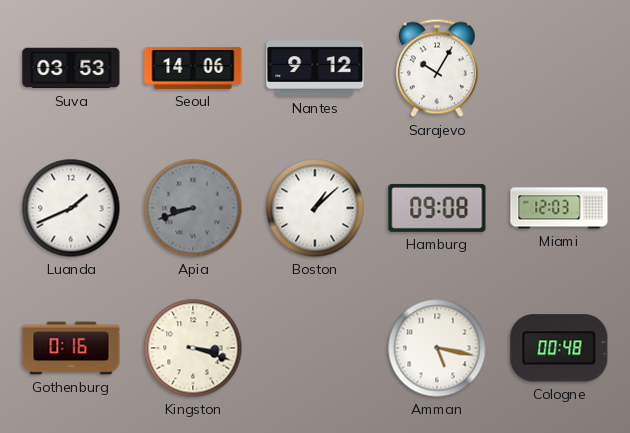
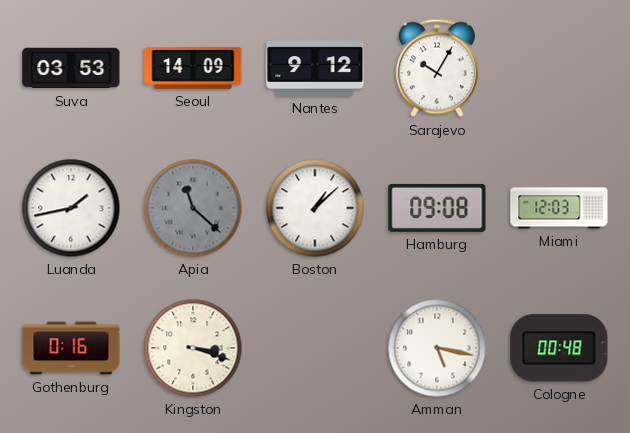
Seoul: 14:06 -> 14:09 (193, 68)
Luanda: 1:41 -> 1:43 (71, 208)
Apia: 8:42 -> 11:22 (193, 208)
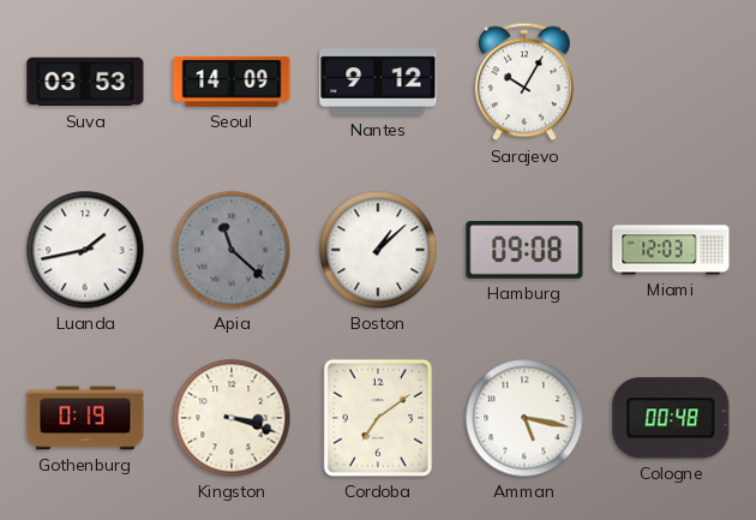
Gothenburg: 0:16 -> 0:19 (85, 418)
Cordoba: none -> 7:09 (378, 418)
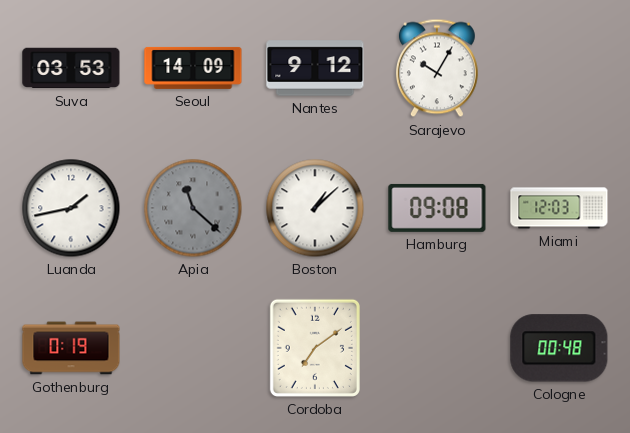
Kingston: 3:18 -> none (232, 418)
Amman: 5:17 -> none (524, 418)
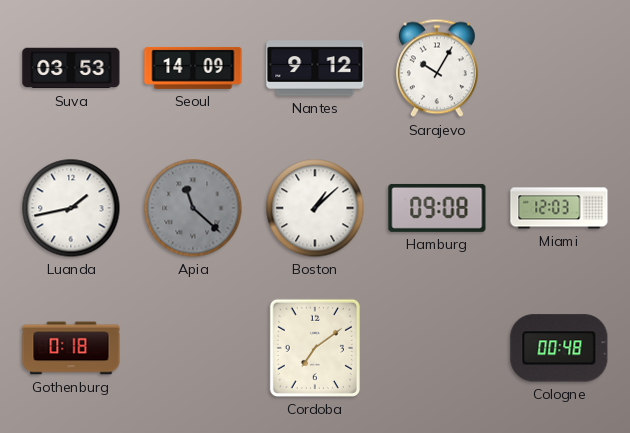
Gothenburg: 0:19 -> 0:18 (71, 348)
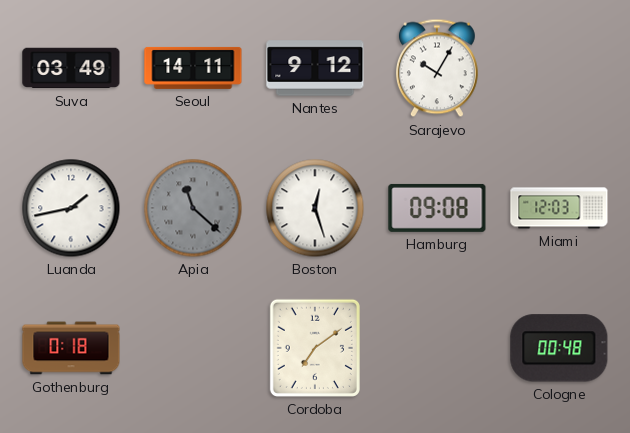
Suva: 03:53 -> 03:49 (71, 68)
Seoul: 14:09 -> 14:11 (193, 68)
Boston: 1:08 -> 12:27 (315, 208)
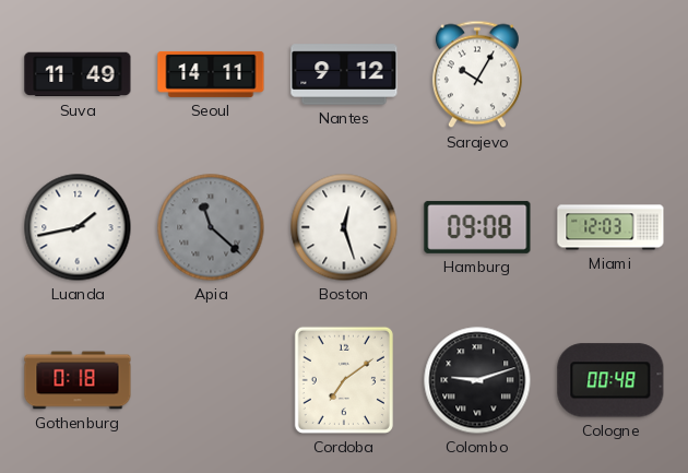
Suva: 03:49 -> 11:49 (78, 74)
Colombo: none -> 9:12 (477, 380)
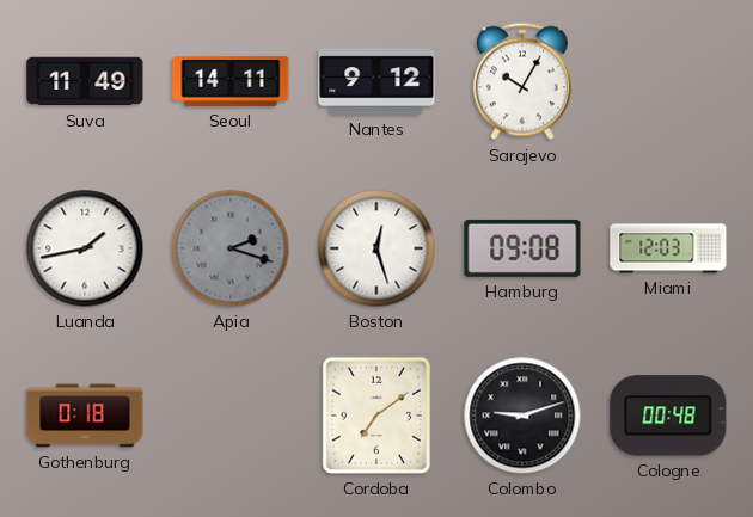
Apia: 11:22 -> 2:18 (231, 248)
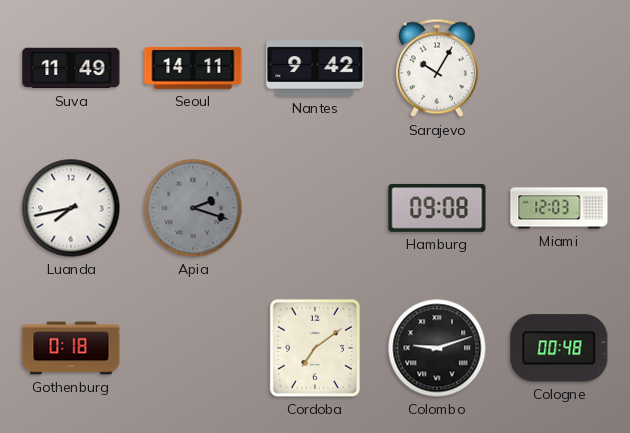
Nantes: 9:12 -> 9:42 (315, 68)
Luanda: 1:43 -> 7:43 (71, 208)
Boston: 12:27 -> none (376, 248)
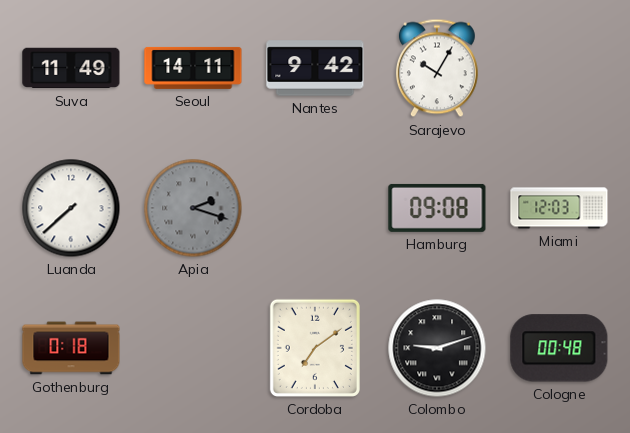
Luanda: 7:43 -> 7:38 (71, 208)
